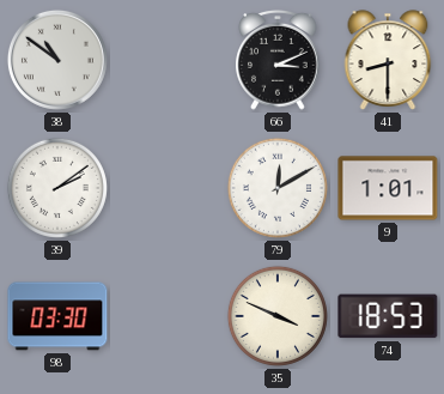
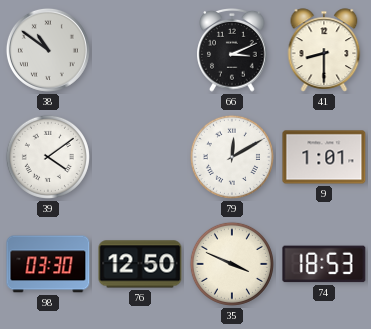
39: 2:09 -> 4:09 (48, 157)
76: none -> 12:50 (140, 264)
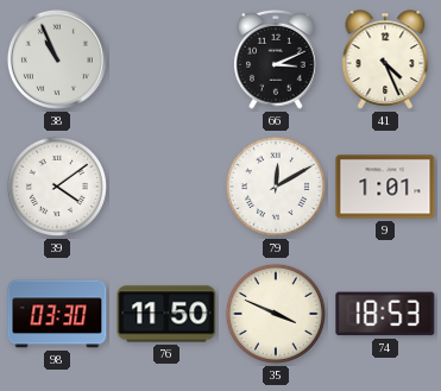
38: 10:51 -> 10:56 (57, 59)
41: 8:30 -> 4:26 (385, 59)
76: 12:50 -> 11:50 (166, 314)
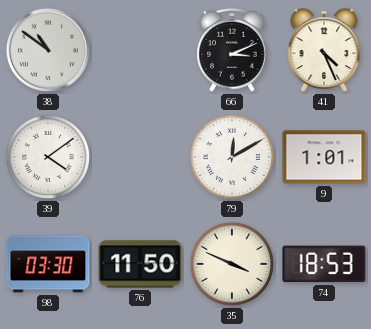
38: 10:56 -> 10:51 (48, 50)
